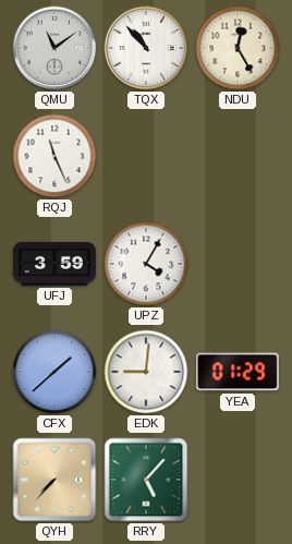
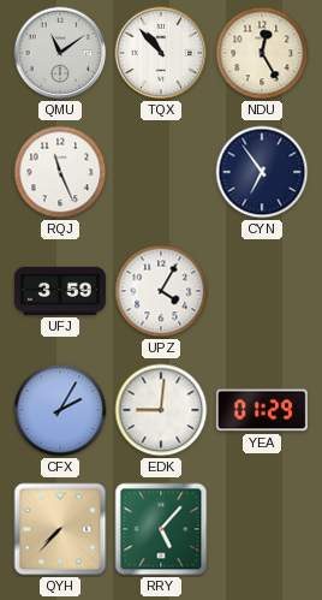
CYN: none -> 6:54 (262, 172)
CFX: 1:38 -> 2:05 (60, 410)
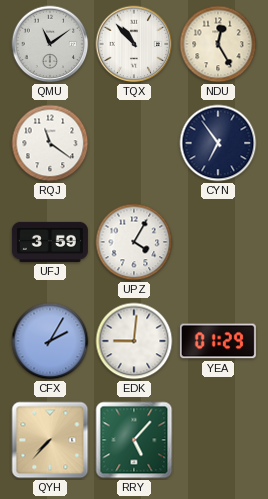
RQJ: 11:26 -> 11:21 (50, 143)
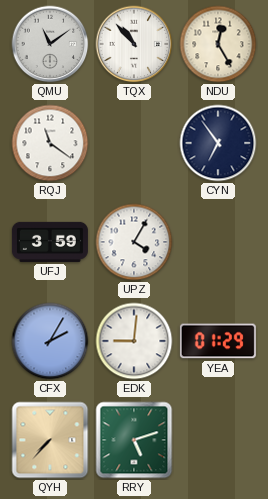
RRY: 5:07 -> 5:12 (134, 440)
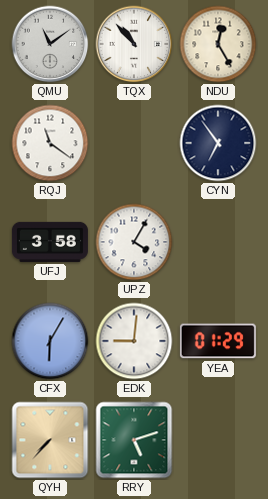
UFJ: 3:59 -> 3:58 (50, 242)
CFX: 2:05 -> 6:05 (50, 341)
